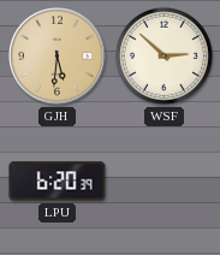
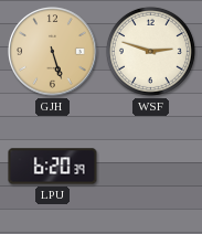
GJH: 5:31 -> 5:27 (53, 52)
WSF: 2:52 -> 2:48 (150, 51)
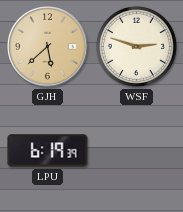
GJH: 5:27 -> 5:38 (48, 47)
LPU: 6:20 -> 6:19 (48, 151)
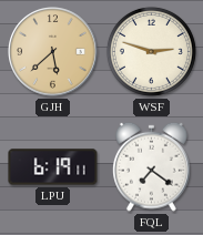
LPU: 6:19:39 -> 6:19:11 (53, 167)
FQL: none -> 7:21 (152, 166)
